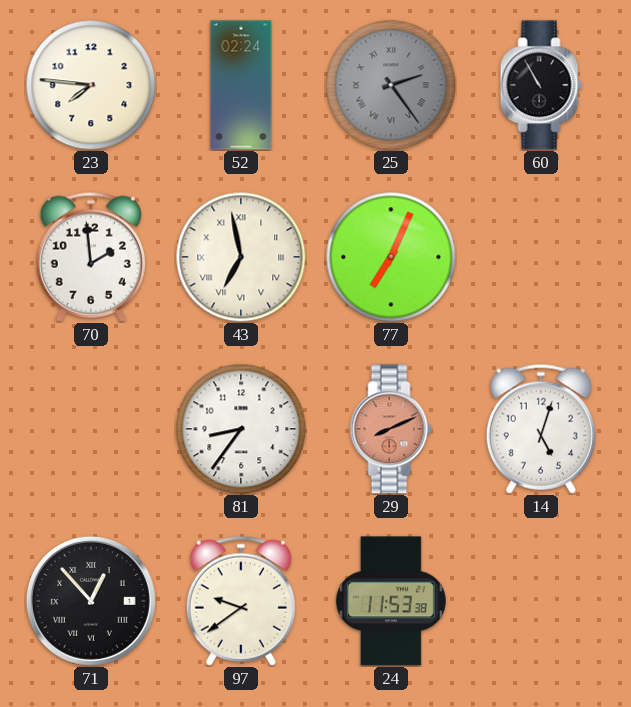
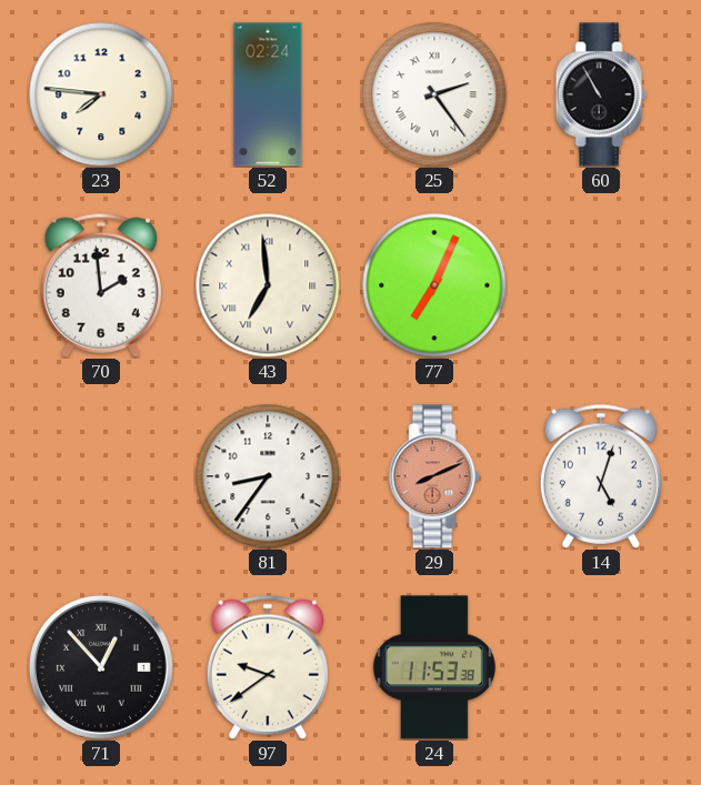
25 dial: grey -> white (434, 94)
43: 6:58 -> 6:59 (268, 285)
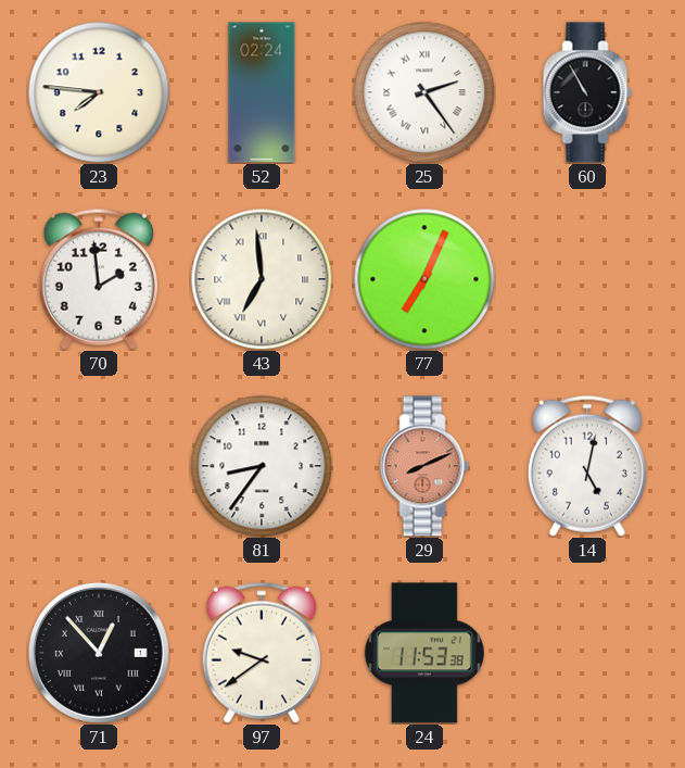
14: 5:03 -> 5:02 (587, 466)
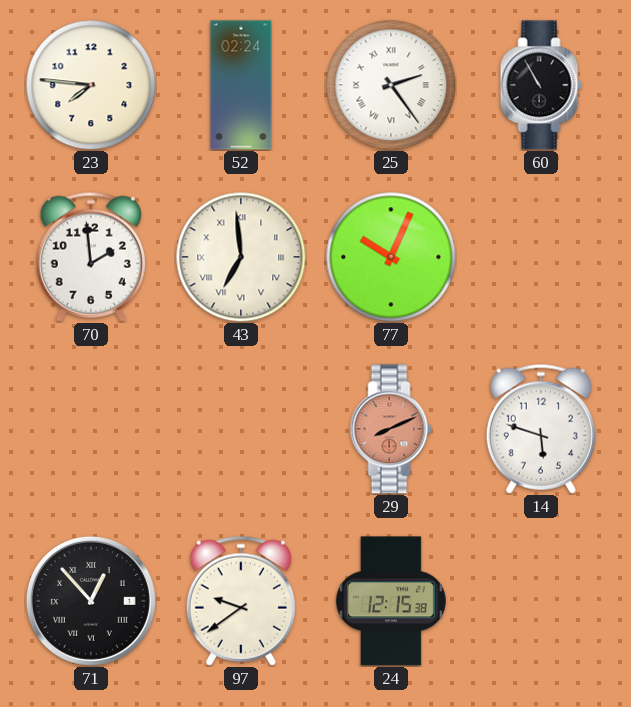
77: 7:04 -> 10:04 (391, 257)
81: 8:36 -> none (262, 466)
14: 5:02 -> 5:48 (541, 429)
24: 11:53 -> 12:15 (391, 601)
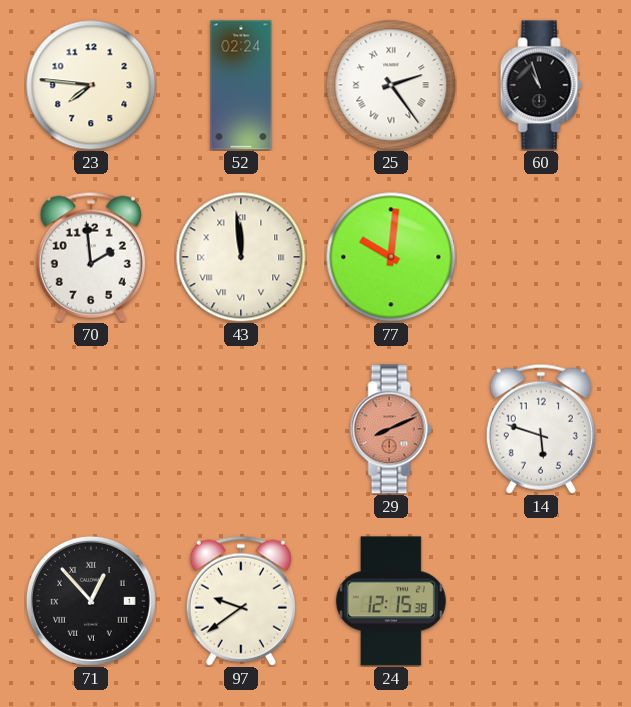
60: 10:55 -> 10:57 (541, 85)
43: 6:59 -> 11:59 (241, 257)
77: 10:04 -> 10:01 (391, 257)
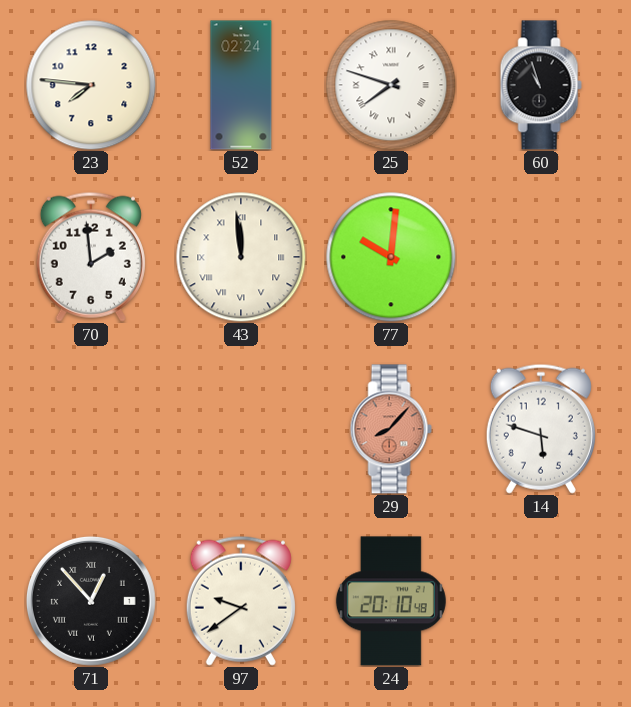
25: 2:24 -> 7:48 (391, 85)
29: 8:11 -> 8:07 (391, 429)
24: 12:15 -> 20:10 (391, 601)
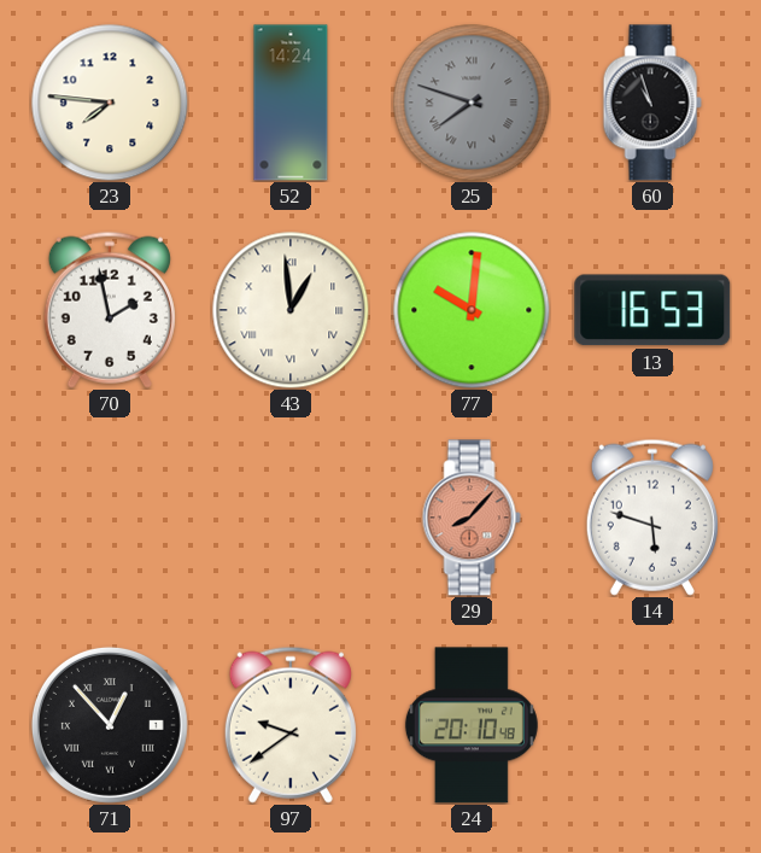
52: 02:24 -> 14:24 (291, 103)
25 dial: white -> grey (472, 103)
70: 1:59 -> 1:58 (110, 310)
43: 11:59 -> 12:59 (291, 310)
13: none -> 16:53 (652, 310)
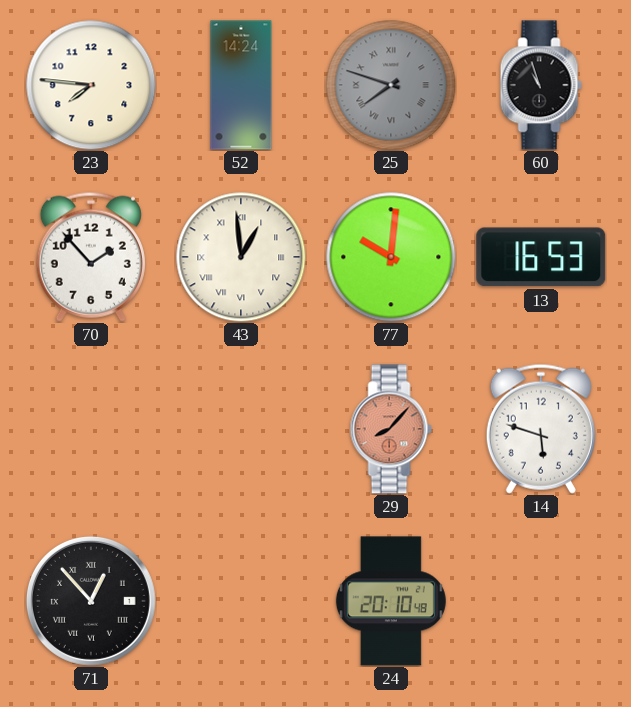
70: 1:58 -> 1:53 (91, 257)
97: 9:39 -> none (291, 725)
